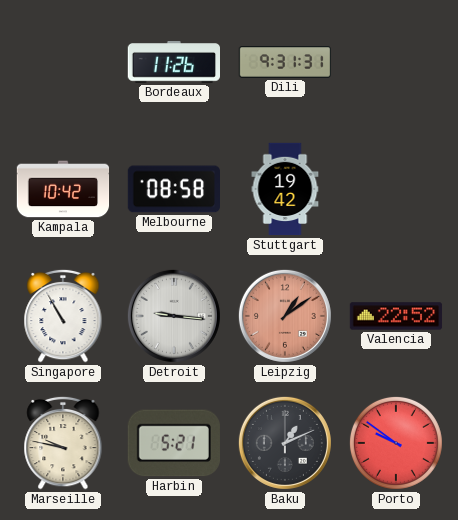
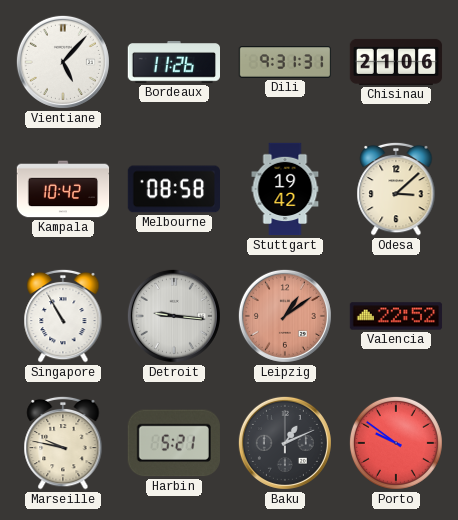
Vientiane: none -> 5:07 (63, 62)
Chisinau: none -> 21:06 (396, 62)
Odesa: none -> 3:08 (396, 189)
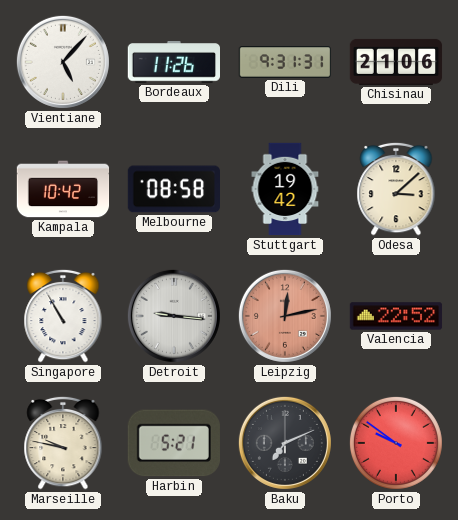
Leipzig: 1:09 -> 12:13 (285, 316)
Baku: 1:11 -> 7:11 (285, 443)
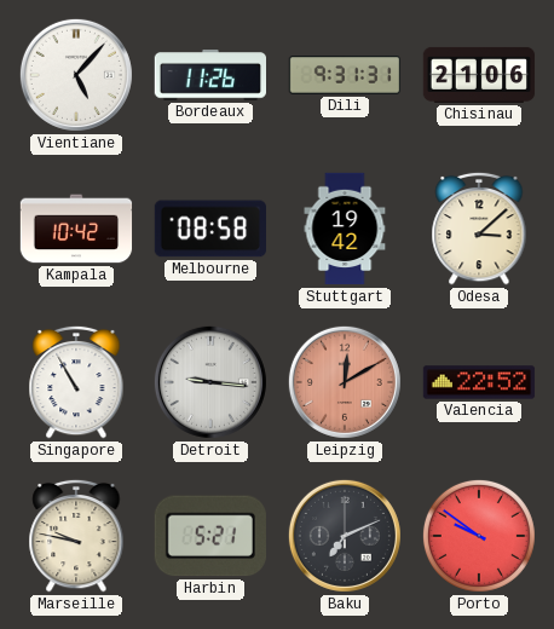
Leipzig: 12:13 -> 12:10 (345, 382)
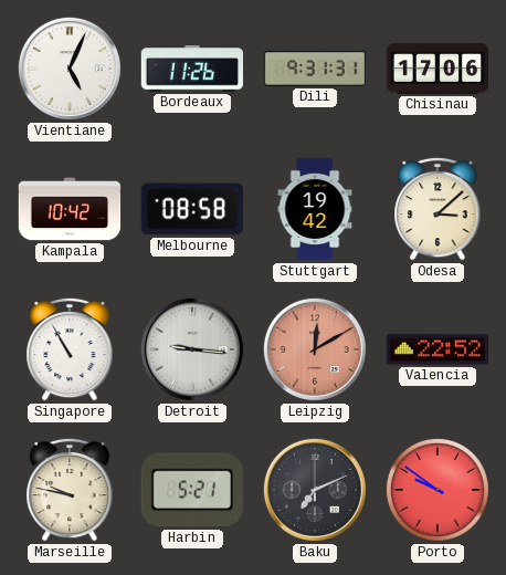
Vientiane: 5:07 -> 5:04 (70, 69)
Chisinau: 21:06 -> 17:06 (438, 69)
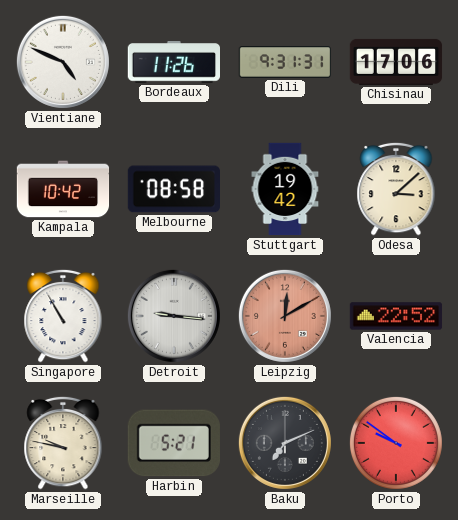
Vientiane: 5:04 -> 4:49 (63, 62)
